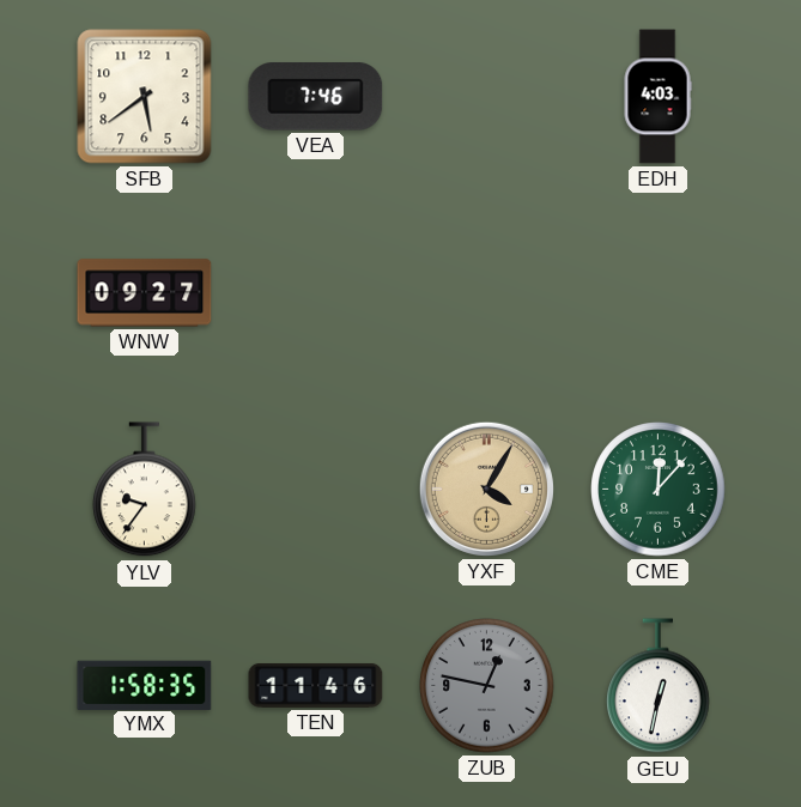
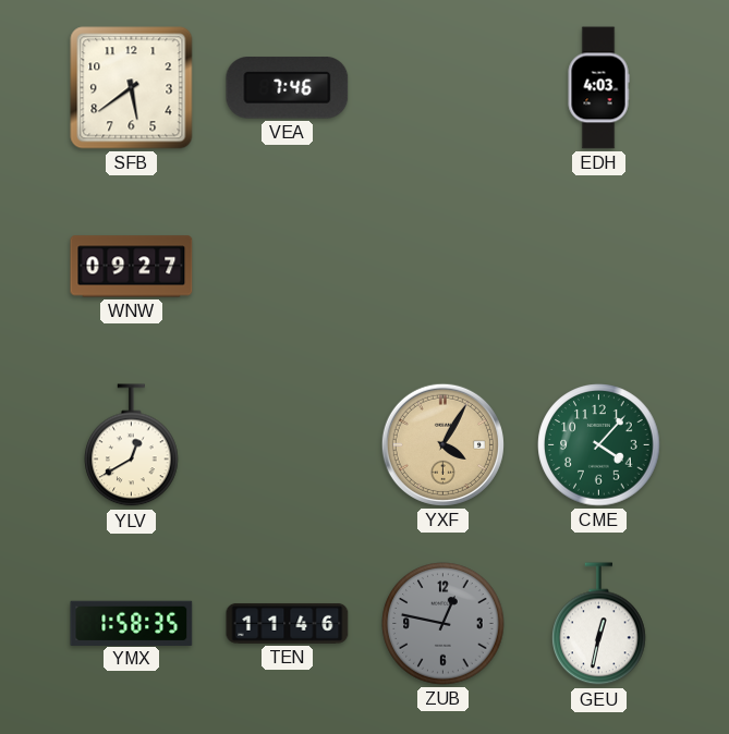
YLV: 9:36 -> 12:40 (132, 445)
CME: 12:07 -> 4:07 (599, 445)
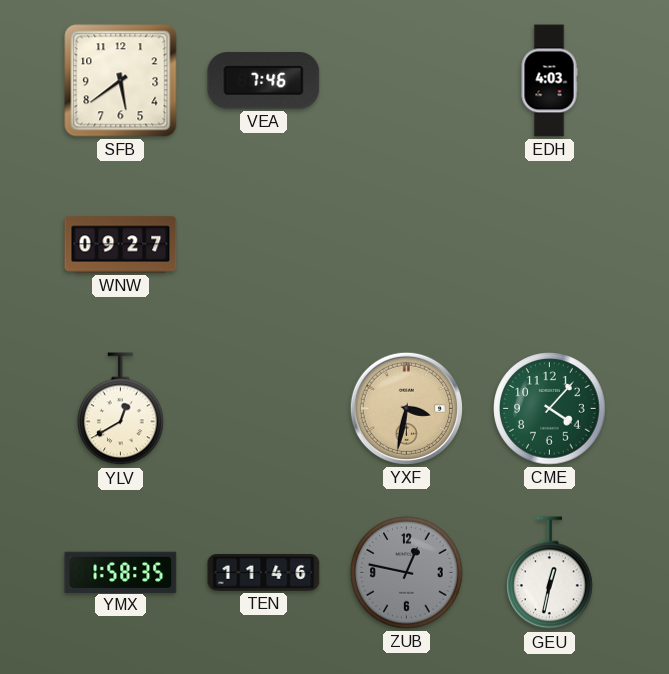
YXF: 4:05 -> 3:32 (406, 408)
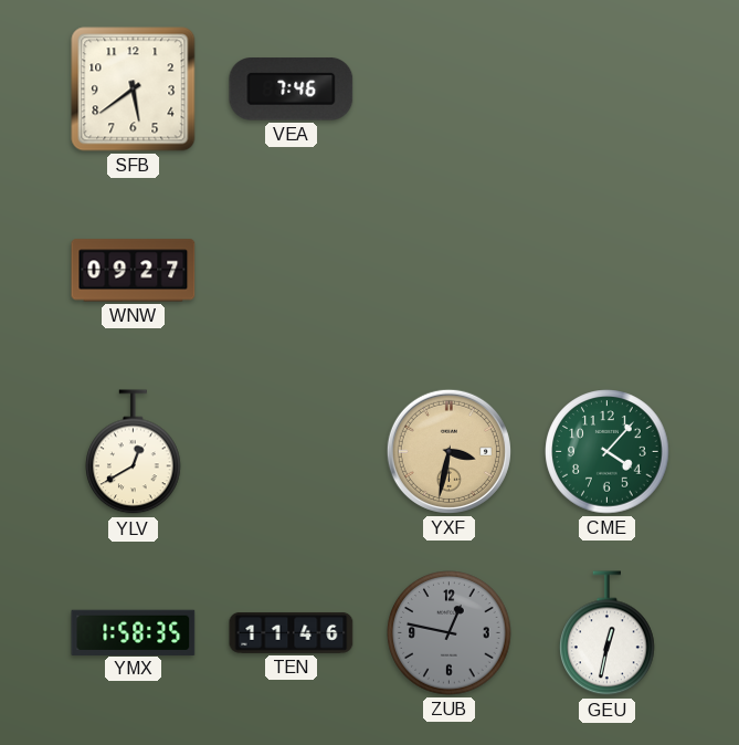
EDH: 4:03 -> none (549, 81)
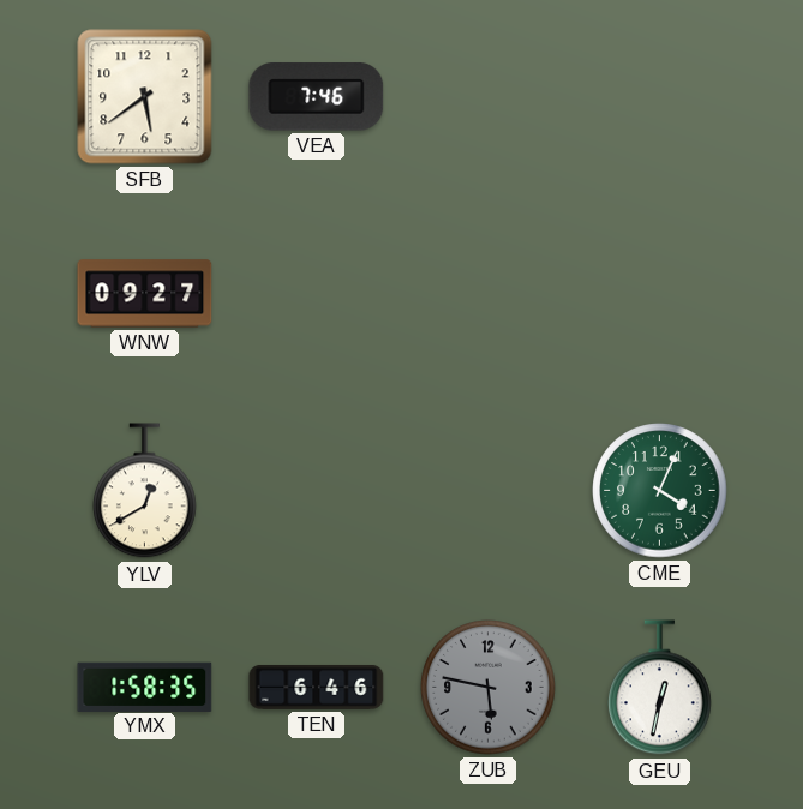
YXF: 3:32 -> none (448, 451)
CME: 4:07 -> 4:04 (660, 491)
TEN: 11:46 -> 6:46 (317, 687)
ZUB: 12:47 -> 5:47 (489, 688)
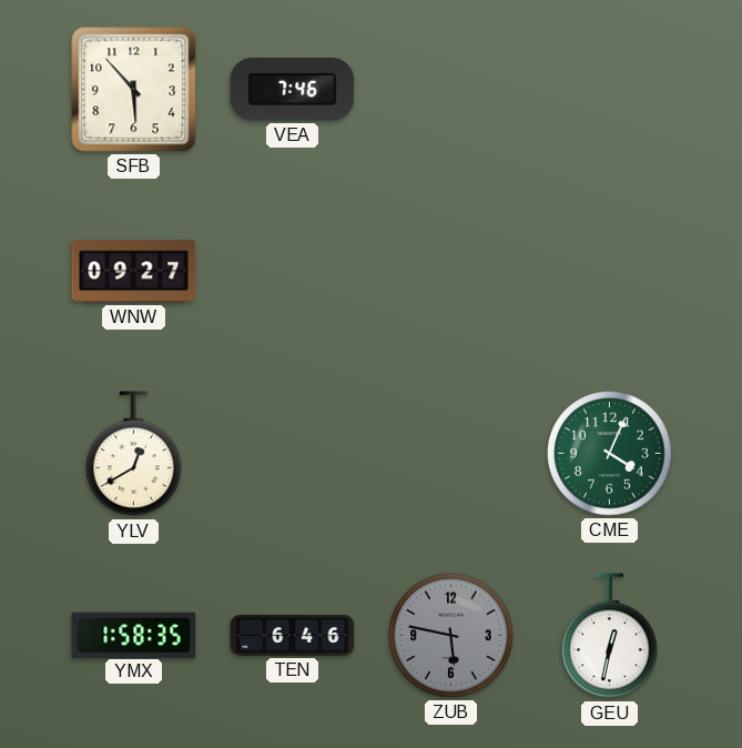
SFB: 5:39 -> 5:53 (134, 90)
